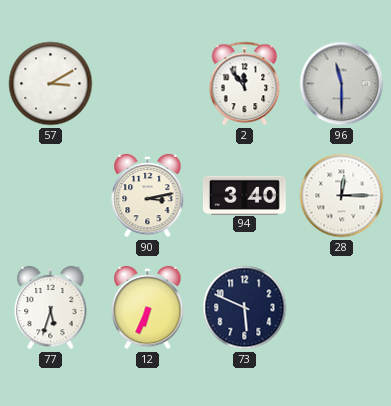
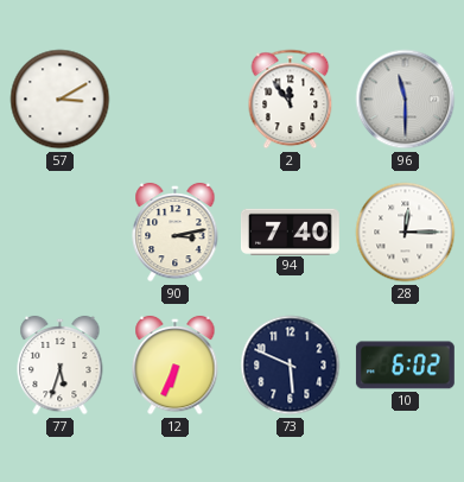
94: 3:40 -> 7:40 (290, 232)
10: none -> 6:02 (405, 366)
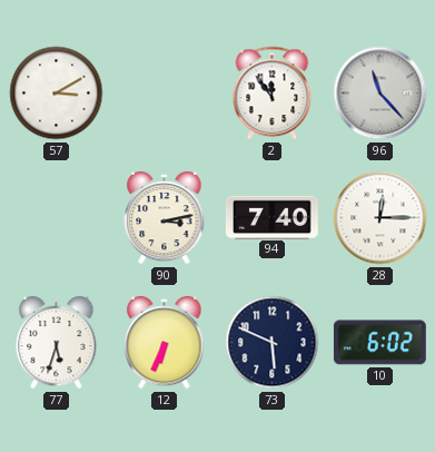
96: 11:30 -> 11:23 (380, 94)
